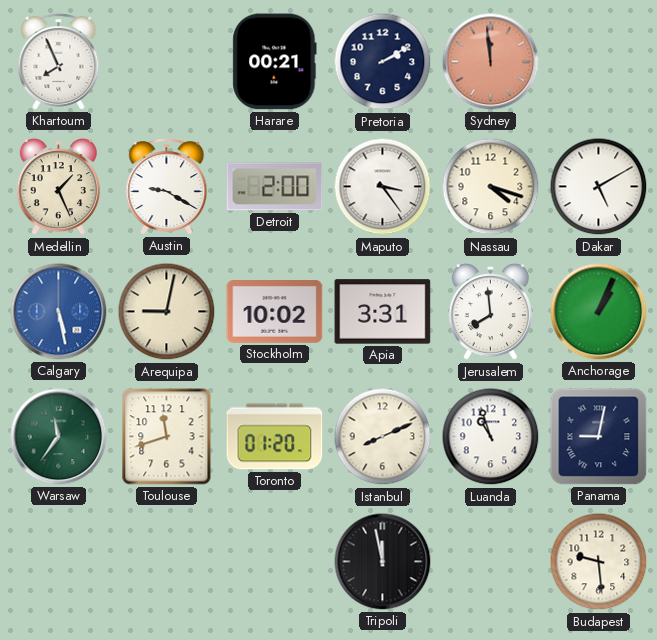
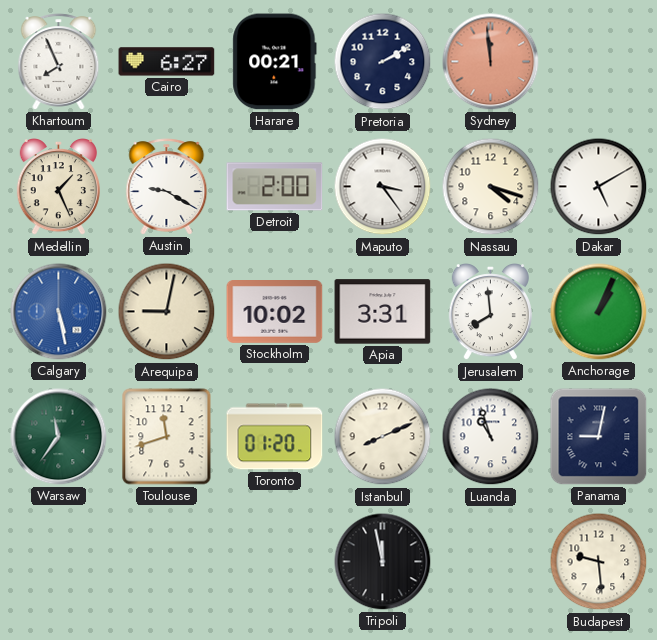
Cairo: none -> 6:27 (167, 62)
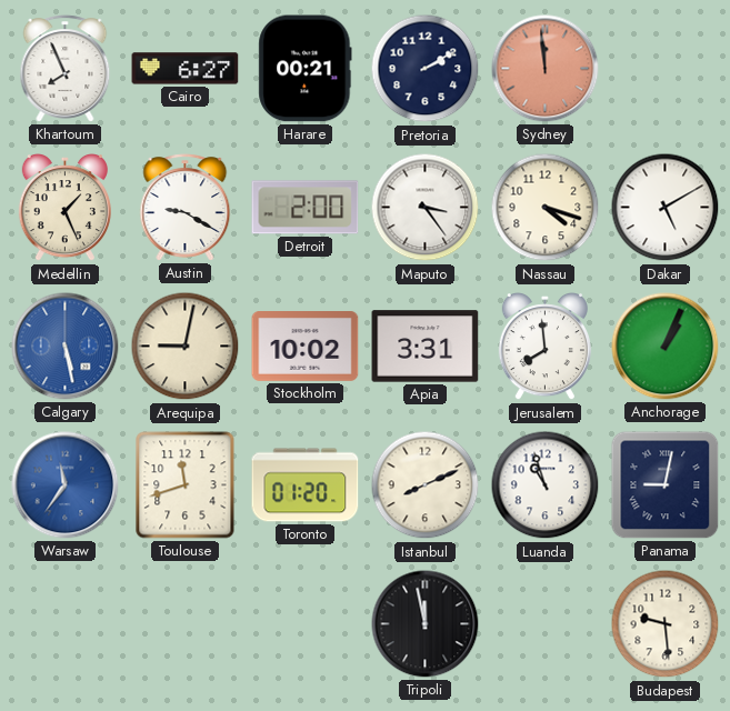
Warsaw dial: green -> blue (66, 485)
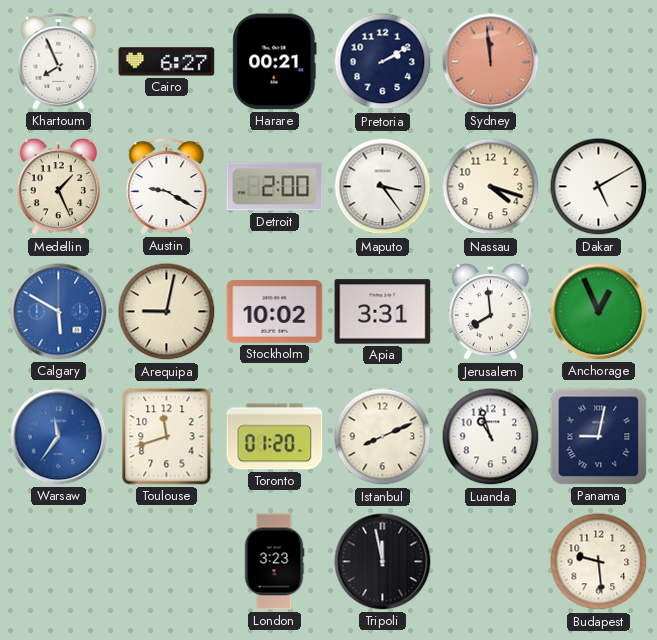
Calgary: 5:28 -> 5:50 (59, 312)
Anchorage: 1:04 -> 12:56 (599, 312)
London: none -> 3:23 (274, 562)
